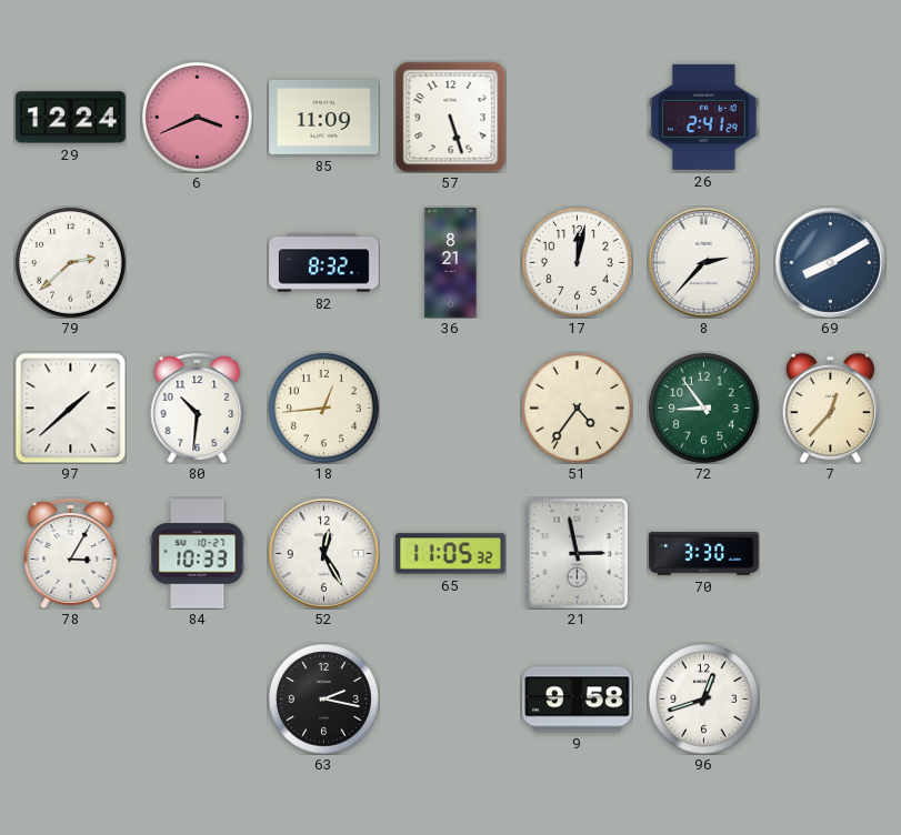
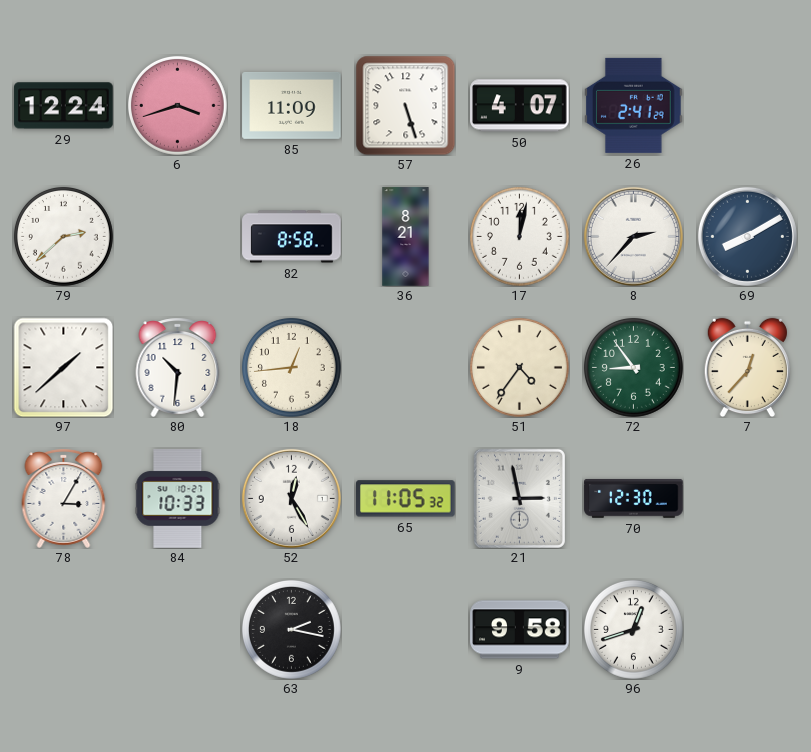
6: 3:41 -> 3:42 (177, 105)
50: none -> 4:07 (520, 106)
82: 8:32 -> 8:58 (292, 237)
70: 3:30 -> 12:30 (634, 498)
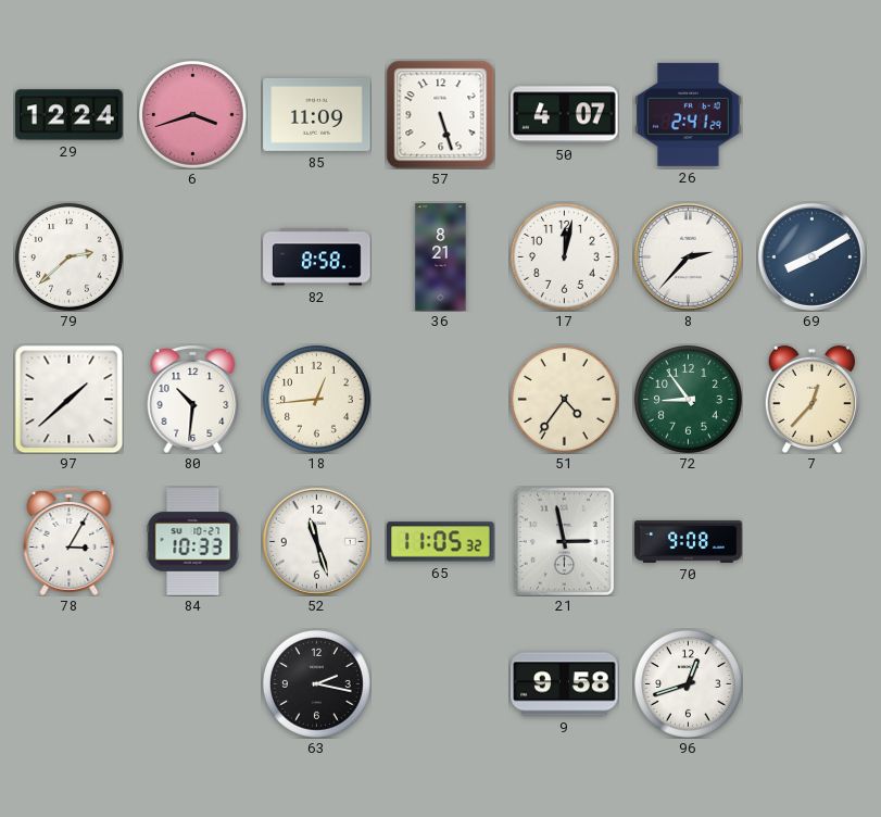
52: 12:25 -> 11:27 (316, 541)
70: 12:30 -> 9:08 (689, 541)
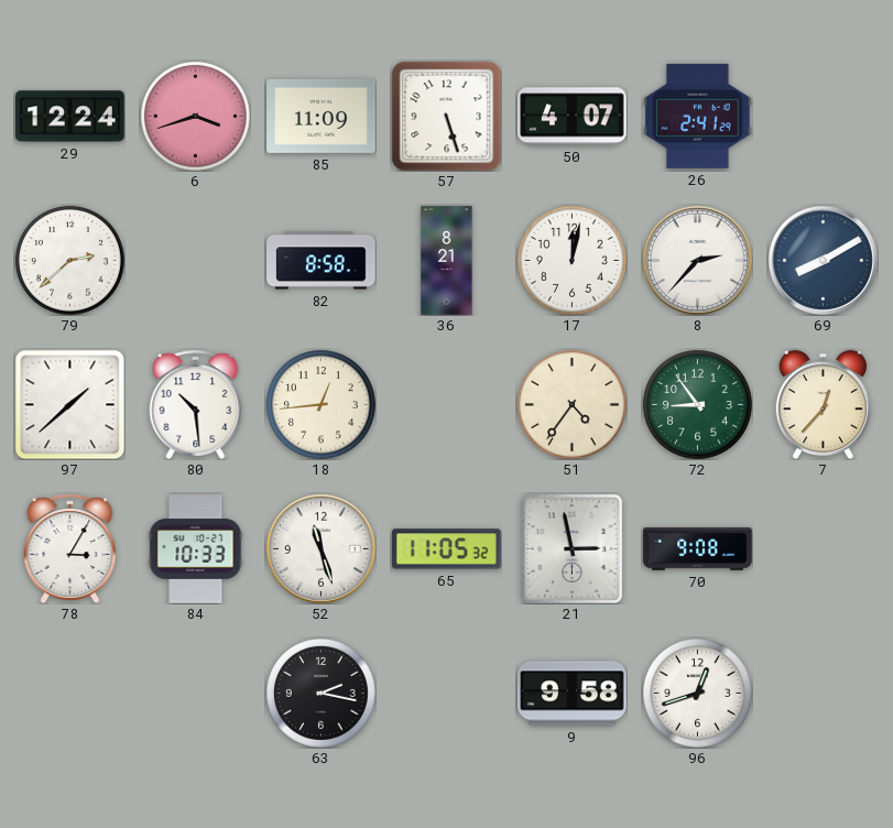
80: 10:31 -> 10:29 (196, 404)
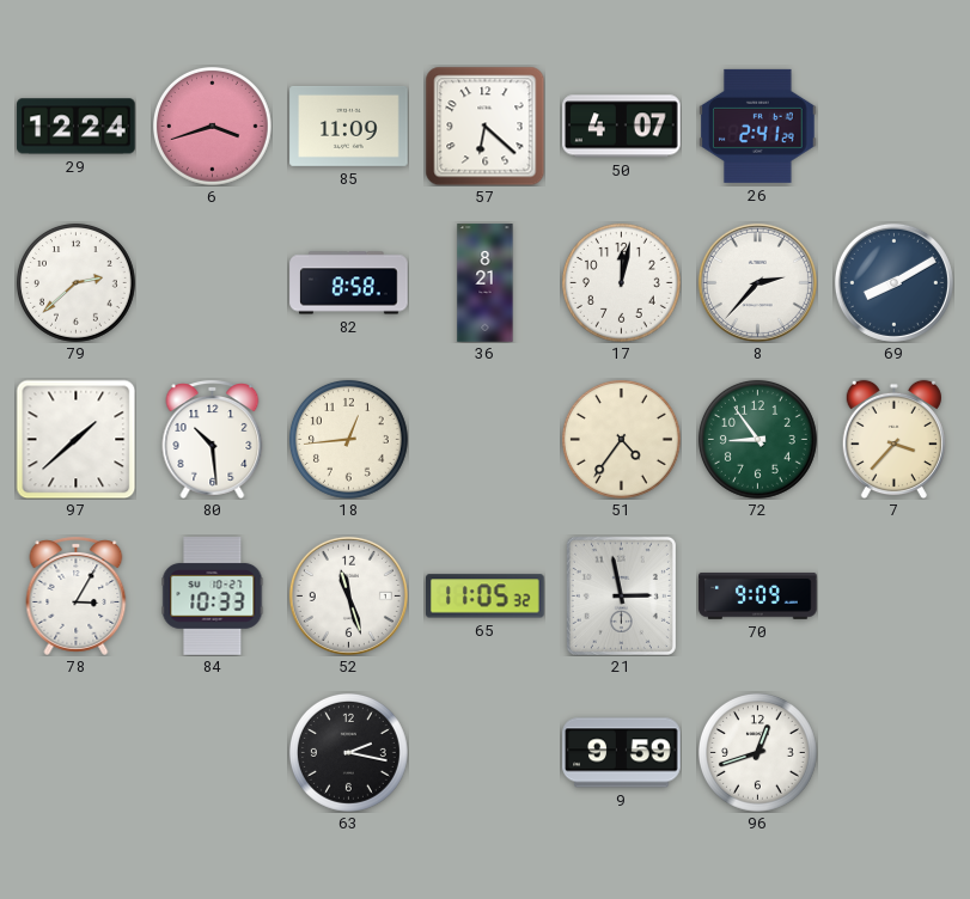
57: 5:27 -> 6:22 (484, 126)
7: 12:37 -> 3:37 (893, 439)
70: 9:08 -> 9:09 (758, 595)
9: 9:58 -> 9:59 (622, 753)
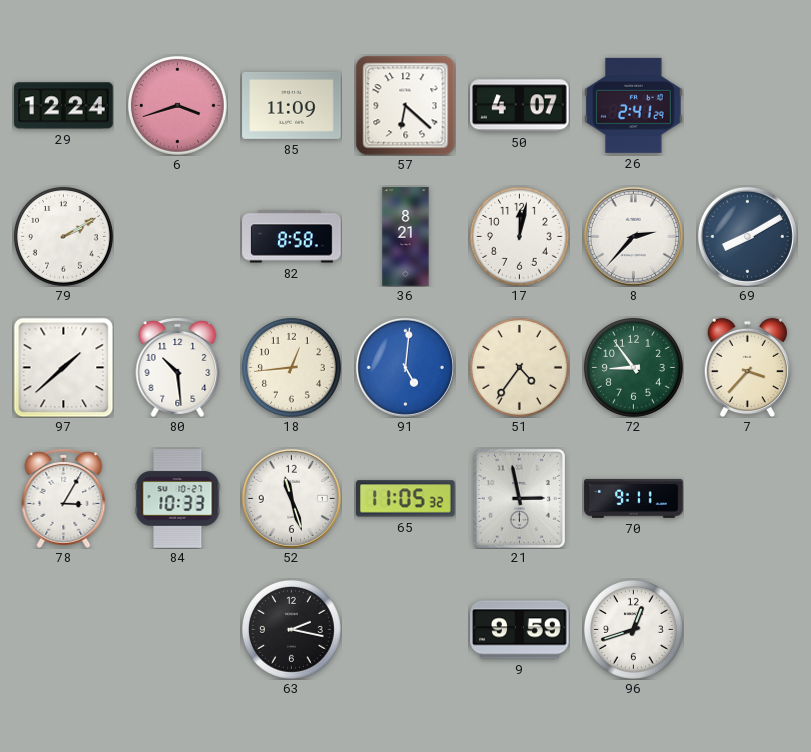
79: 2:38 -> 2:10 (63, 236)
91: none -> 5:01 (405, 367)
70: 9:09 -> 9:11 (634, 498)
